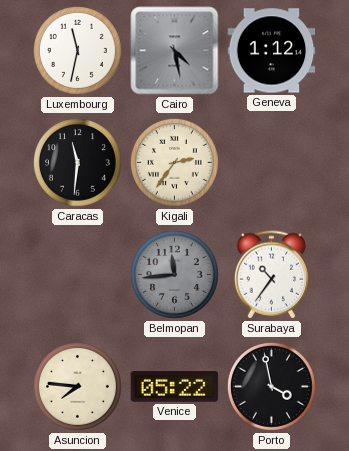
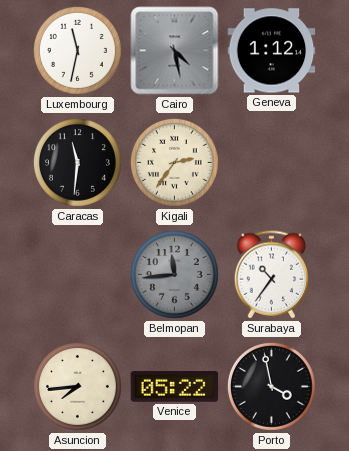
Asuncion: 7:46 -> 7:44 (77, 386)
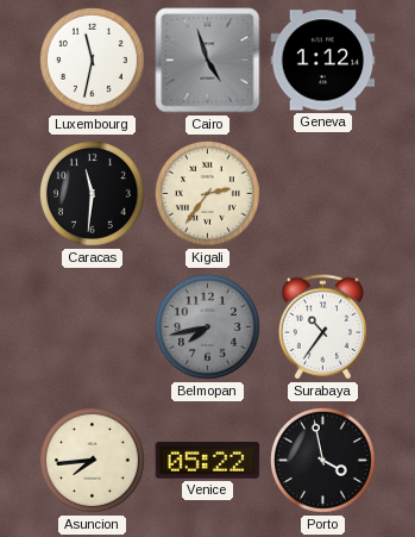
Cairo: 4:28 -> 4:57 (208, 61)
Belmopan: 11:44 -> 7:43 (207, 326)
